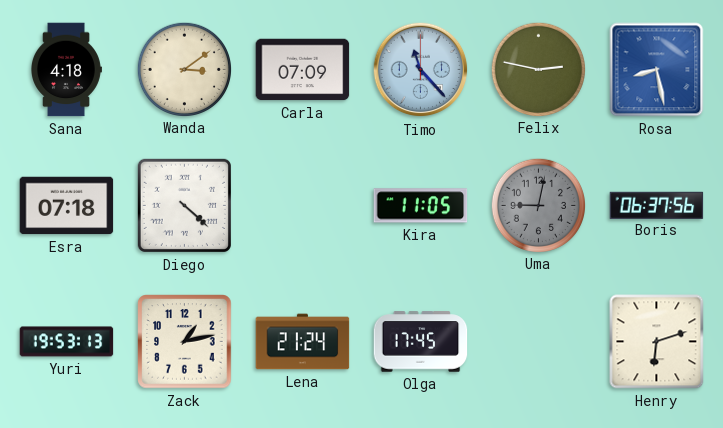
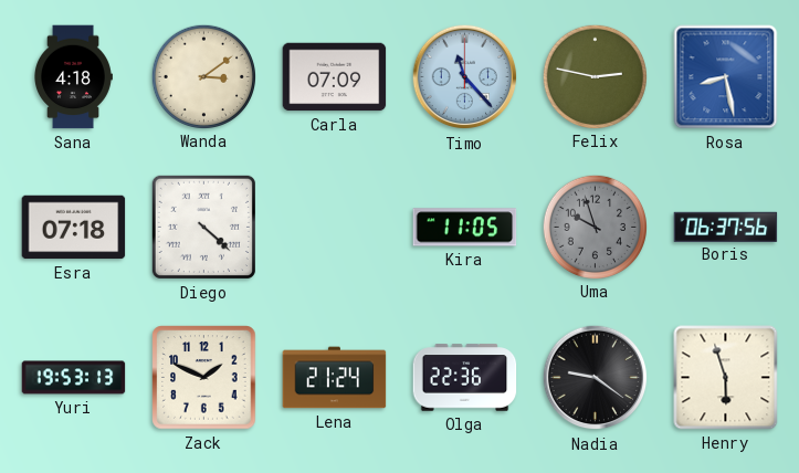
Uma: 9:02 -> 9:57 (595, 227)
Zack: 1:13 -> 1:49 (204, 378)
Olga: 17:45 -> 22:36 (465, 378)
Nadia: none -> 9:21 (596, 378)
Henry: 6:12 -> 5:57 (726, 378)
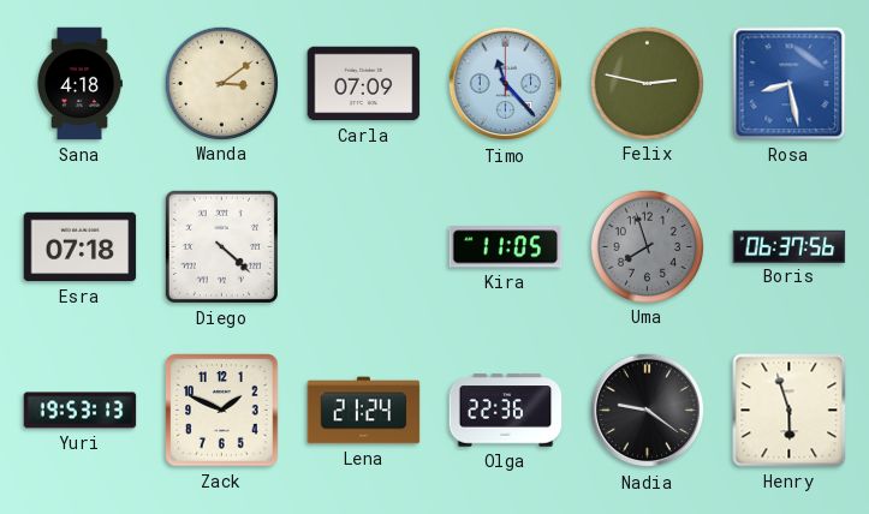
Uma: 9:57 -> 7:57 (647, 246)
